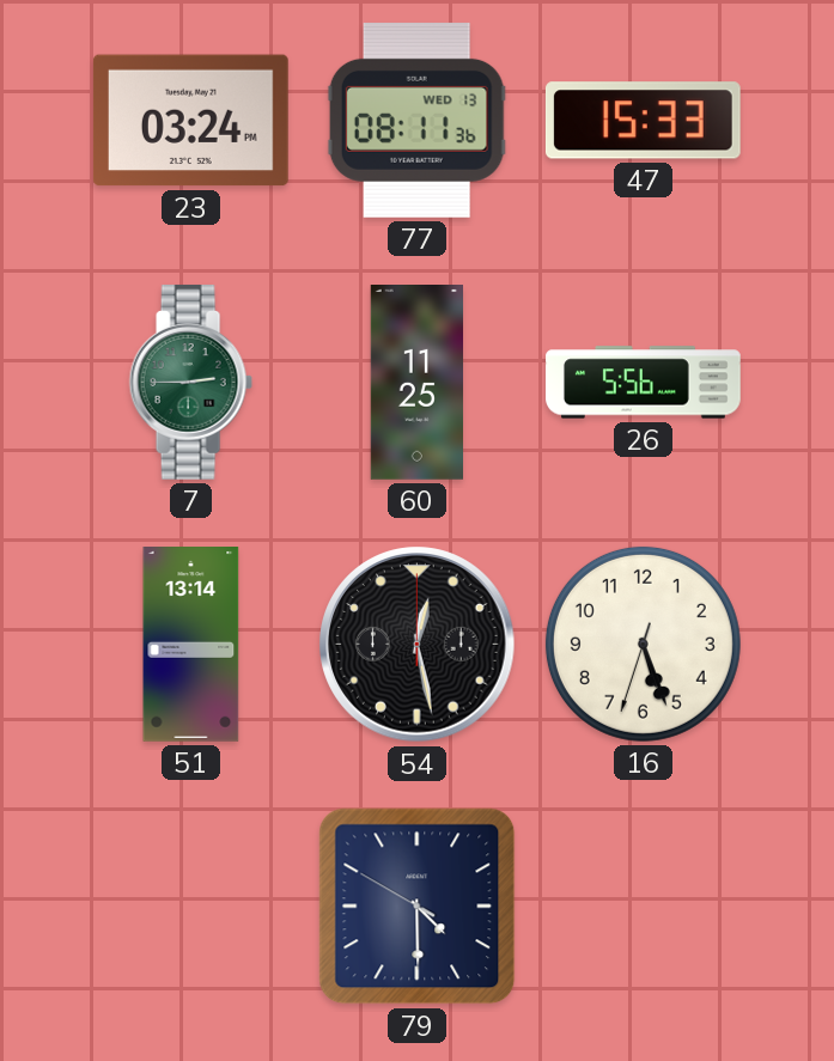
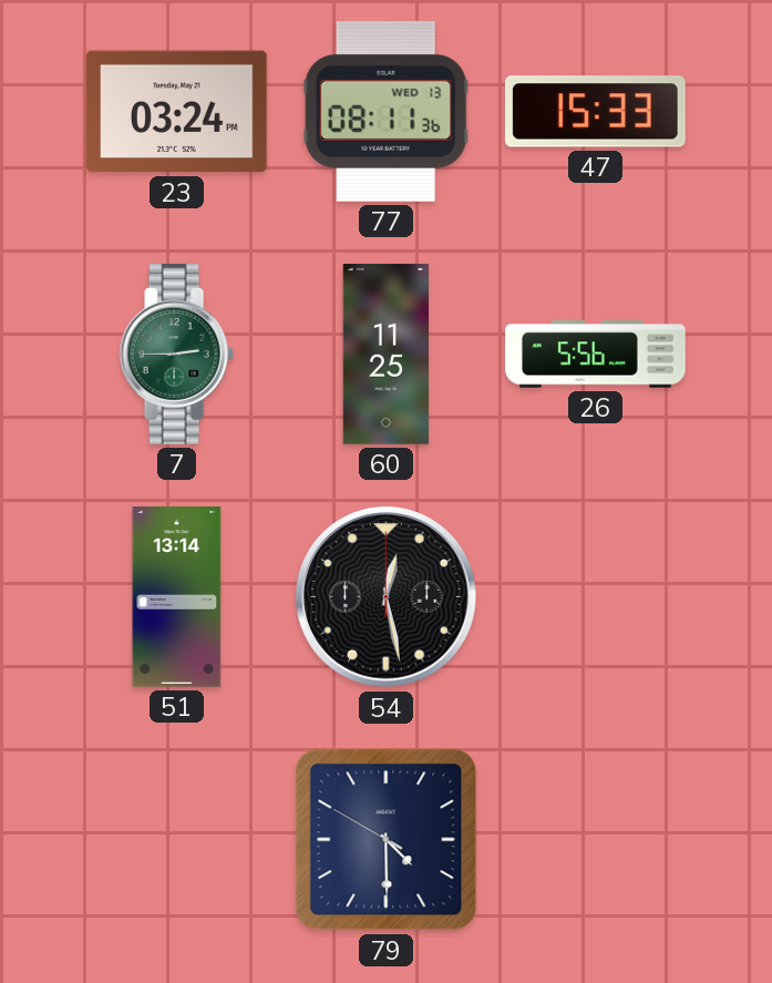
16: 5:26 -> none (643, 644)
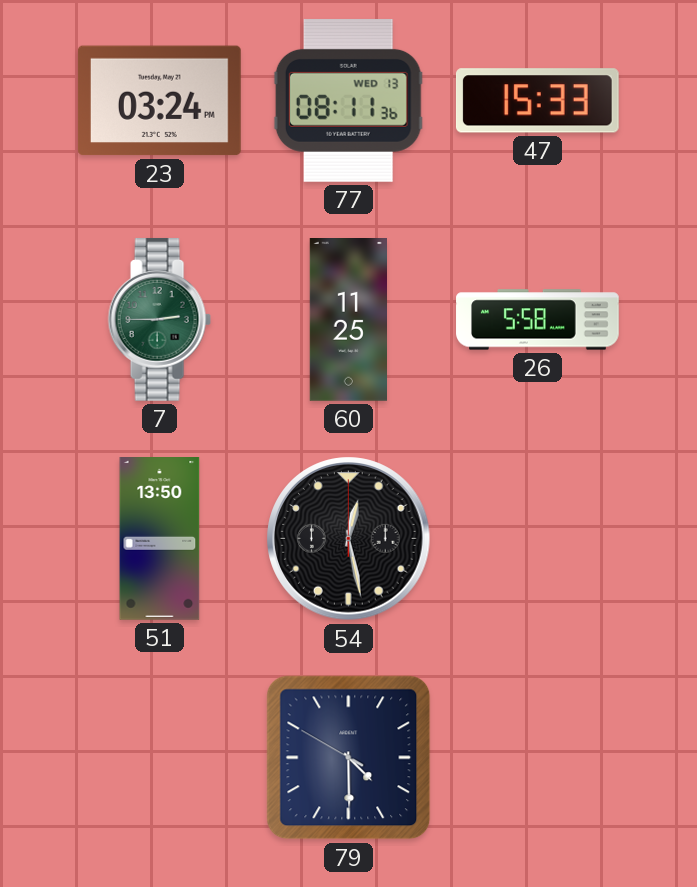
26: 5:56 -> 5:58 (538, 320)
51: 13:14 -> 13:50 (160, 539)
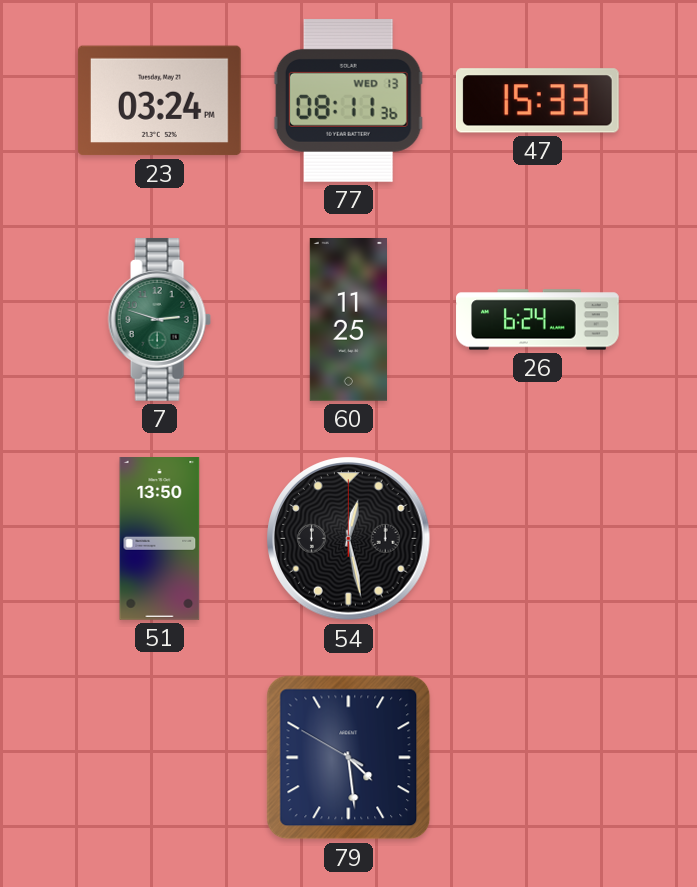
7: 2:45 -> 2:48 (159, 319)
26: 5:58 -> 6:24 (538, 320)
79: 4:29 -> 4:28 (349, 758)
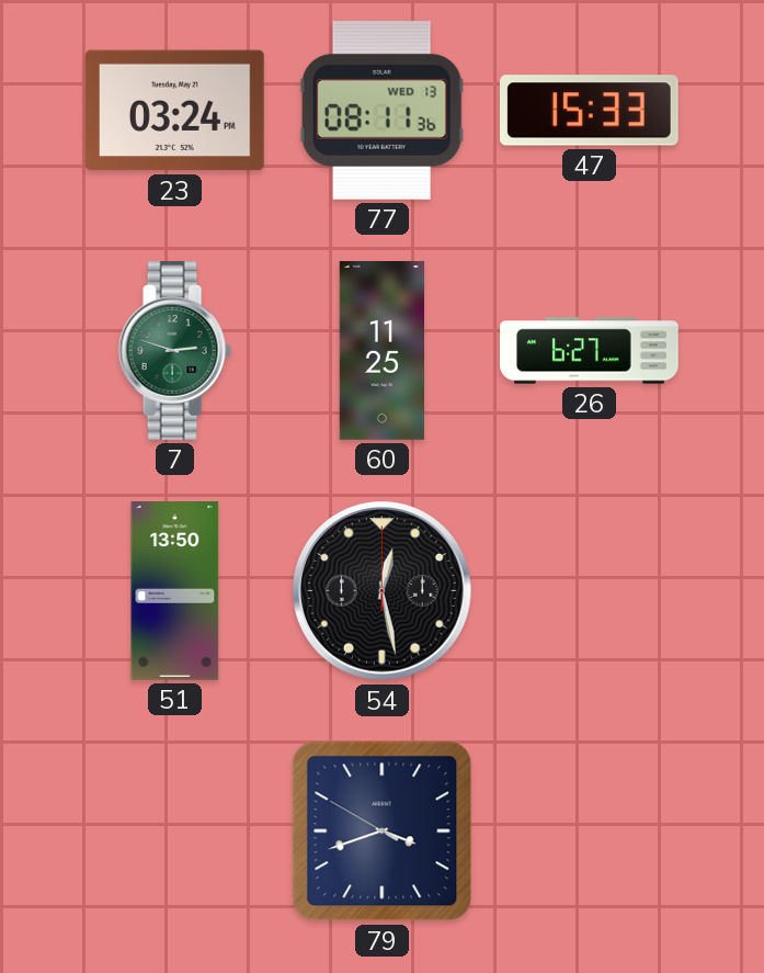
26: 6:24 -> 6:27 (590, 351)
79: 4:28 -> 3:41 (383, 831)
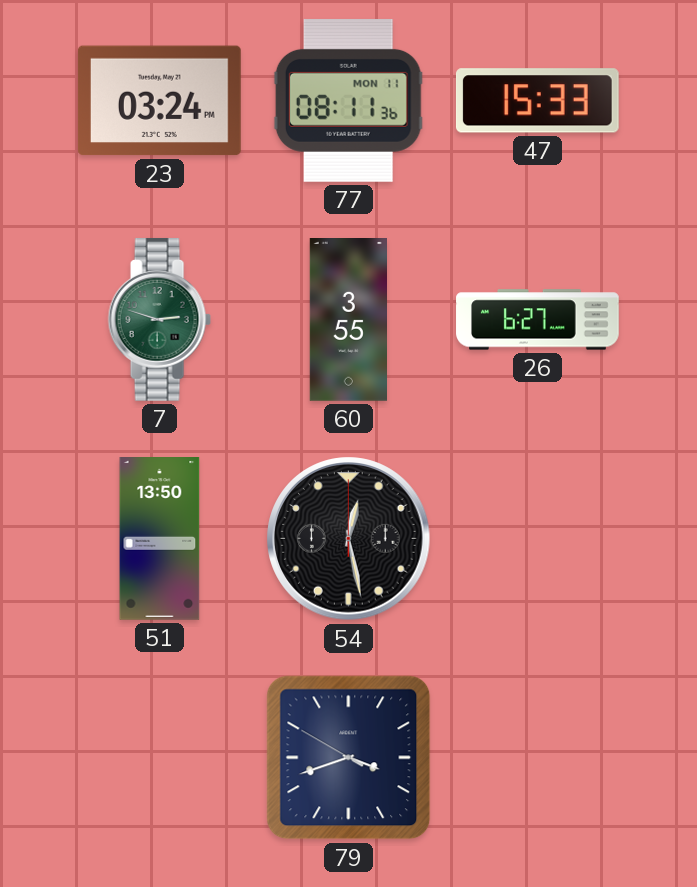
77 date: WED 13 -> MON 11 (348, 100)
60: 11:25 -> 3:55 (348, 320)
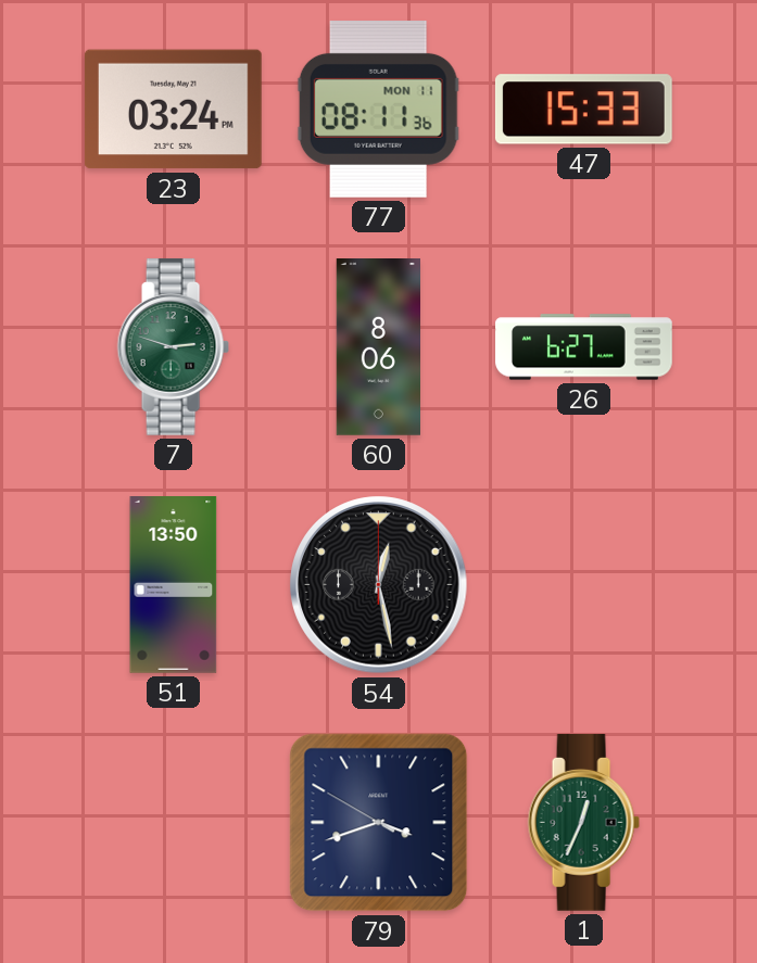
60: 3:55 -> 8:06 (378, 347)
1: none -> 12:34 (583, 822)
